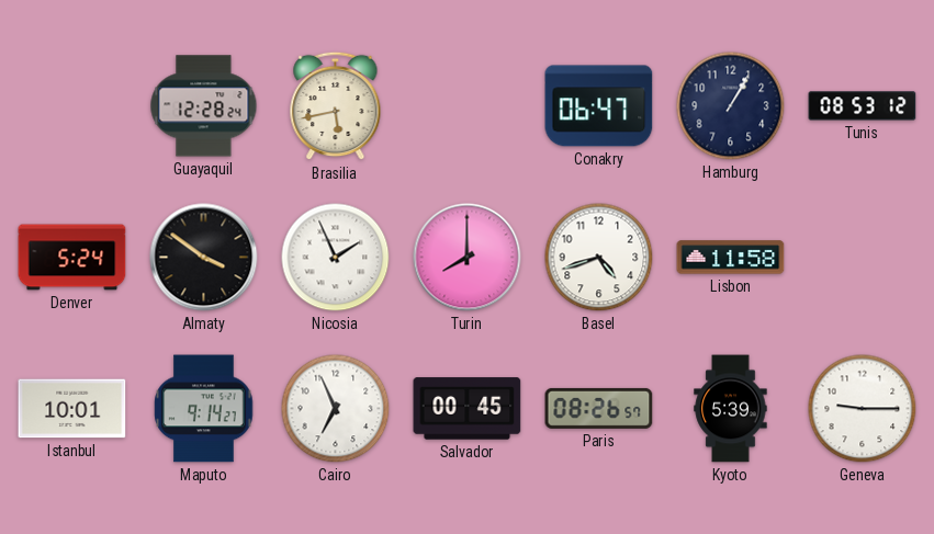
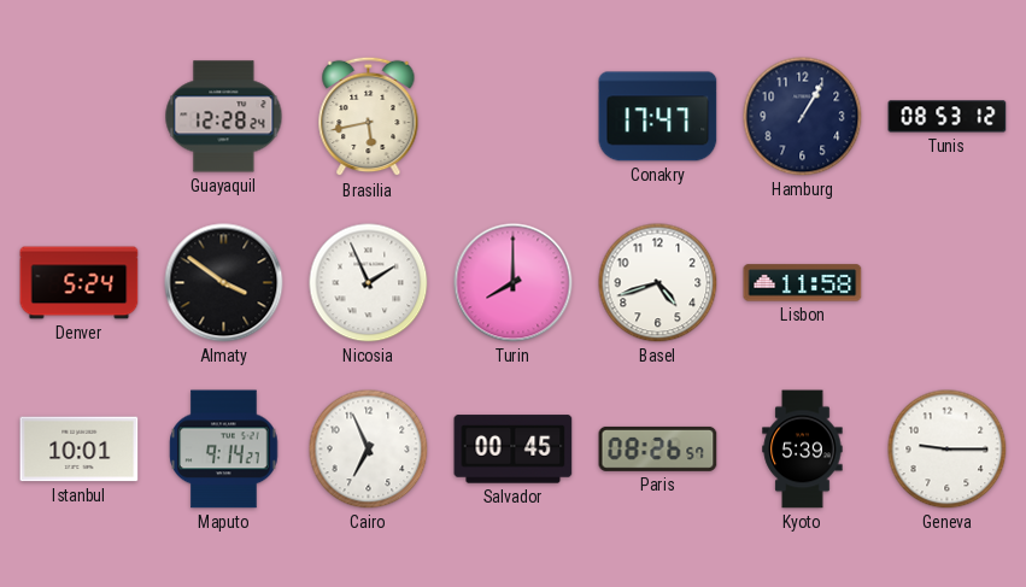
Conakry: 06:47 -> 17:47 (658, 117)
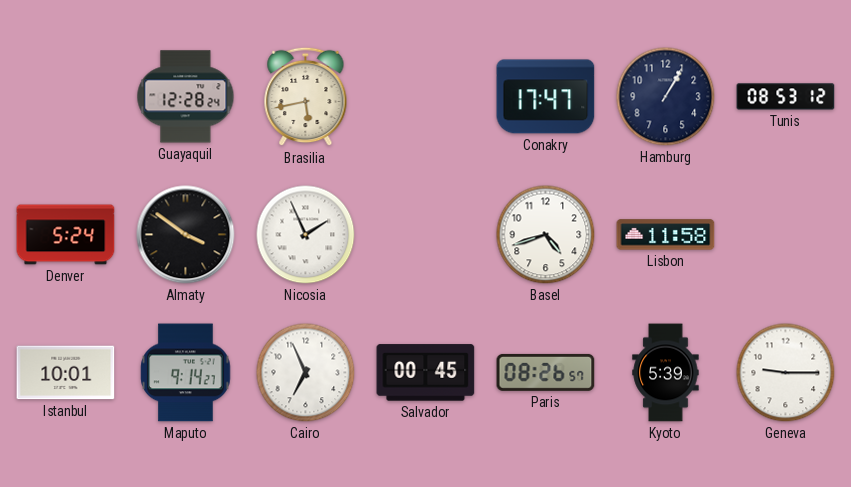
Turin: 8:00 -> none (514, 283)
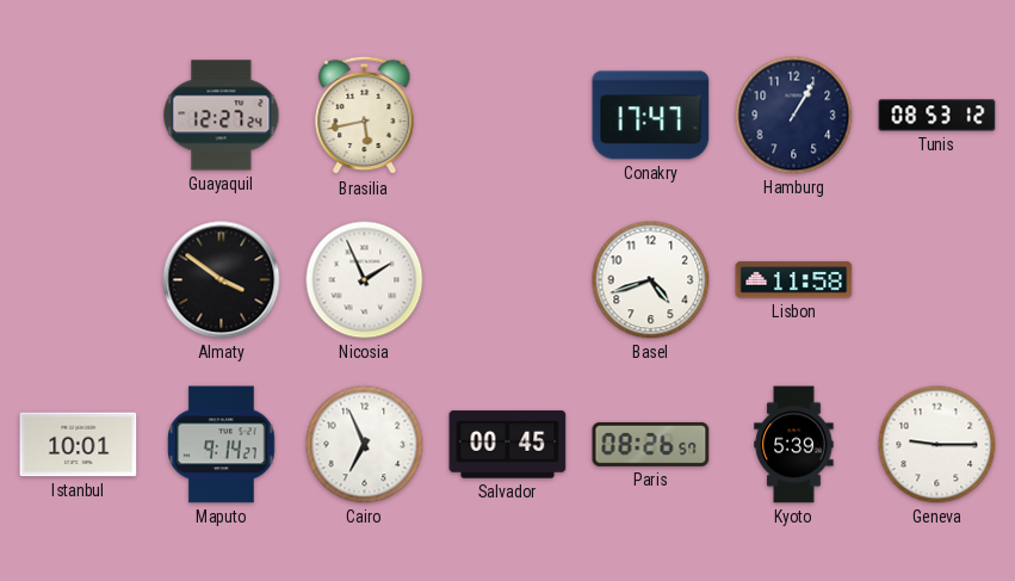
Guayaquil: 12:28 -> 12:27 (222, 116)
Denver: 5:24 -> none (66, 235)
